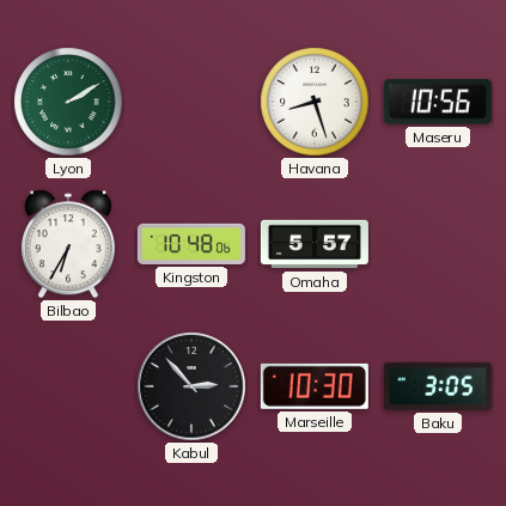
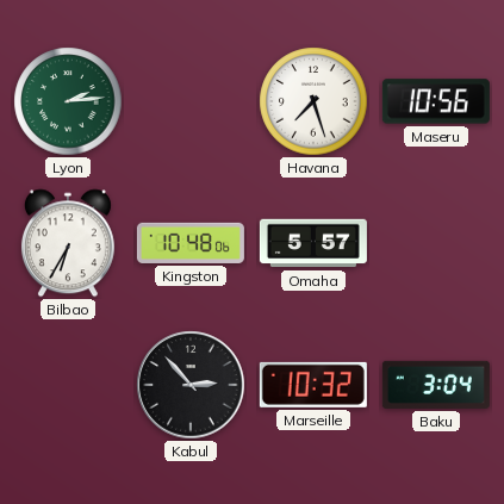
Lyon: 2:10 -> 2:14 (68, 101)
Havana: 8:27 -> 7:27 (313, 101)
Marseille: 10:30 -> 10:32 (313, 385)
Baku: 3:05 -> 3:04 (436, 385)
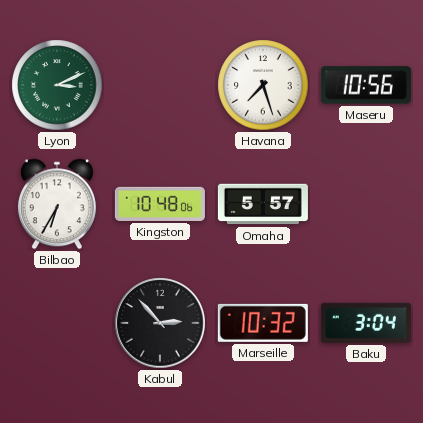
Lyon: 2:14 -> 3:11 (57, 85)
